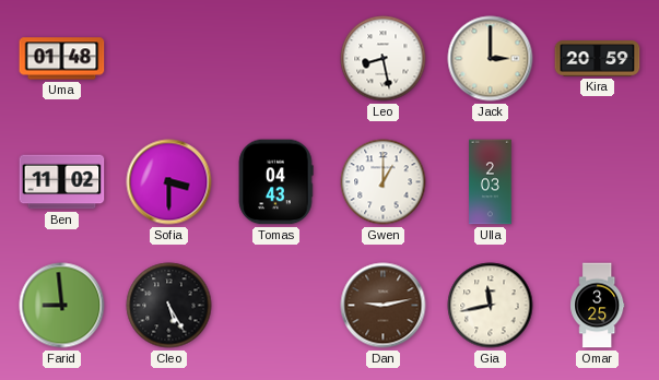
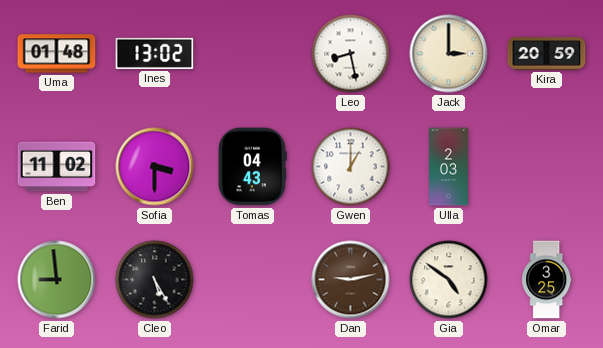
Ines: none -> 13:02 (155, 53)
Gia: 11:43 -> 4:51 (449, 280)
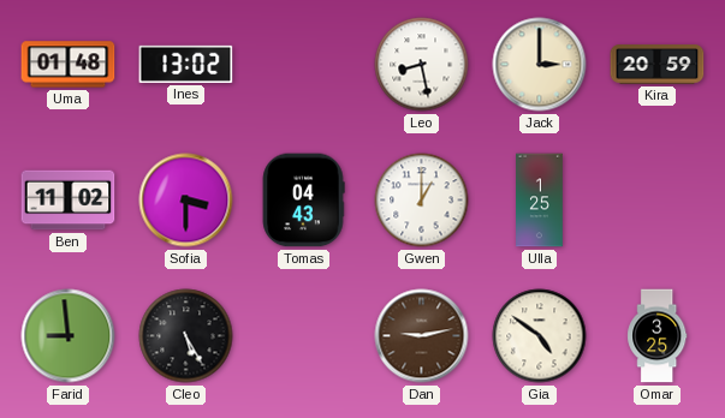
Ulla: 2:03 -> 1:25 (540, 201)
